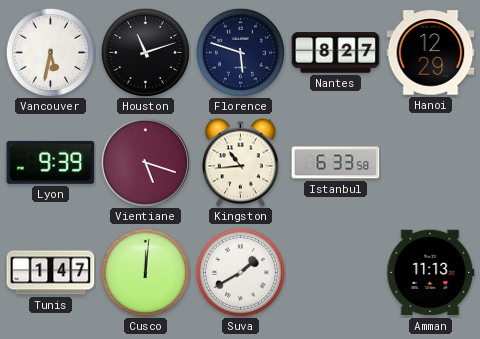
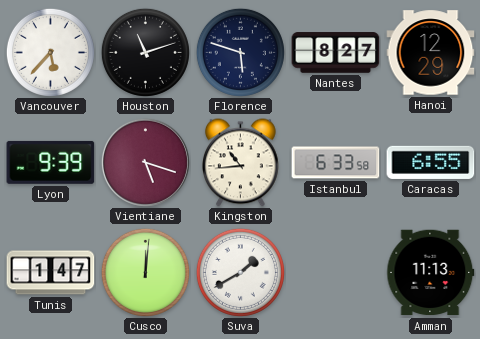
Vancouver: 5:32 -> 5:37 (50, 52)
Caracas: none -> 6:55 (431, 162)
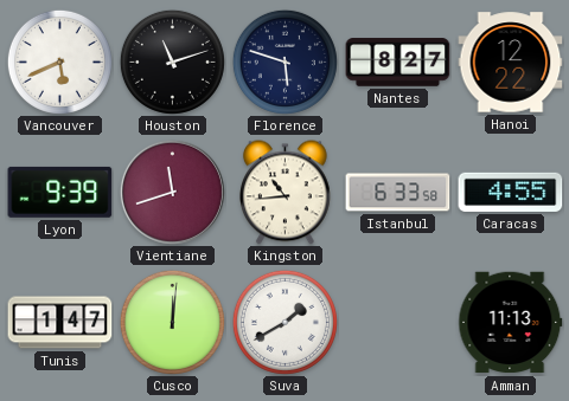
Vancouver: 5:37 -> 5:41 (59, 62)
Hanoi: 12:29 -> 12:22 (511, 63)
Vientiane: 5:18 -> 11:42 (172, 192)
Caracas: 6:55 -> 4:55 (511, 192)
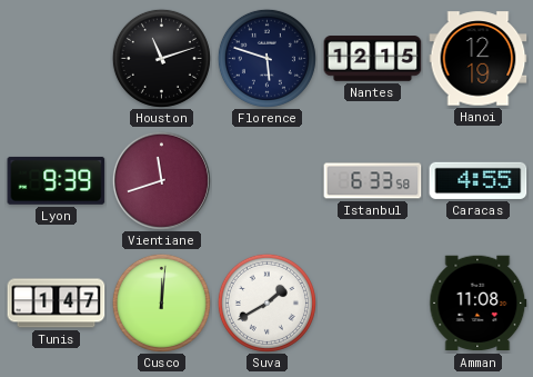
Vancouver: 5:41 -> none (59, 62)
Nantes: 8:27 -> 12:15 (373, 59)
Hanoi: 12:22 -> 12:19 (479, 59)
Kingston: 10:44 -> none (286, 193)
Amman: 11:13 -> 11:08 (479, 304)
